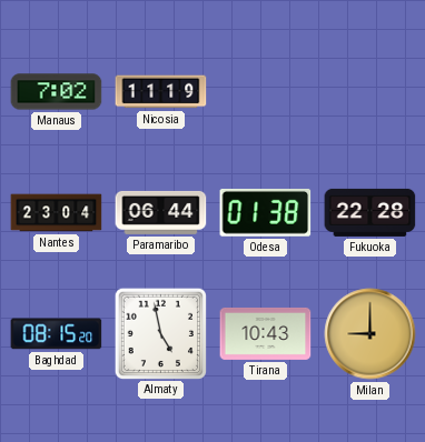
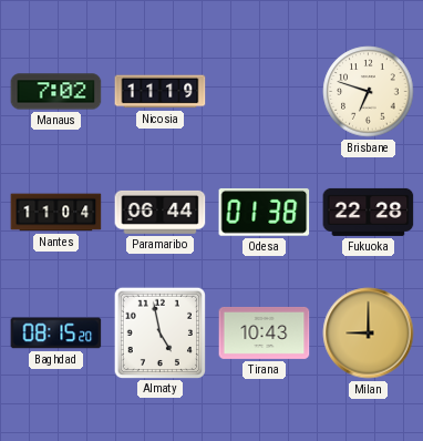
Brisbane: none -> 6:48 (369, 92)
Nantes: 23:04 -> 11:04 (56, 213)
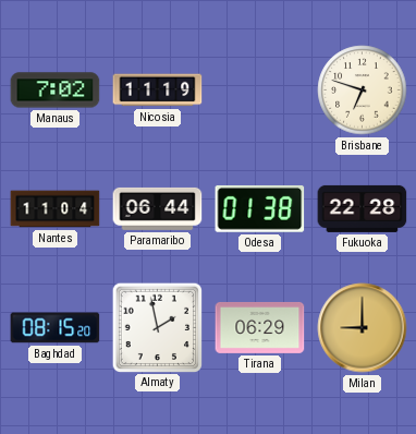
Almaty: 4:58 -> 1:58 (157, 327)
Tirana: 10:43 -> 06:29 (260, 327)
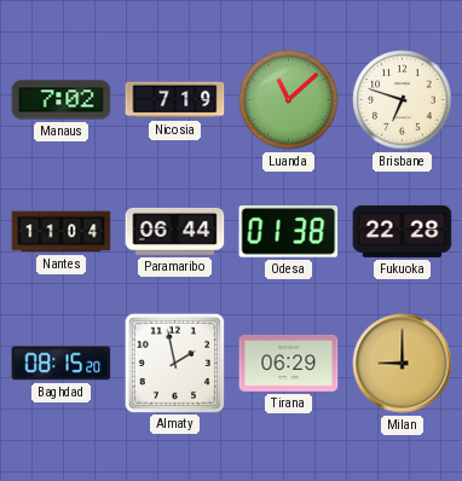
Nicosia: 11:19 -> 7:19 (175, 100)
Luanda: none -> 11:08 (289, 100)
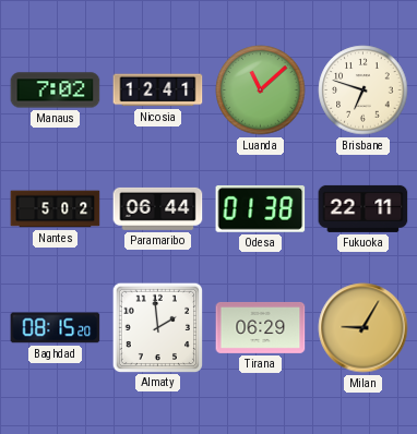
Nicosia: 7:19 -> 12:41 (158, 91)
Nantes: 11:04 -> 5:02 (56, 209)
Fukuoka: 22:28 -> 22:11 (364, 208)
Almaty: 1:58 -> 1:59 (157, 327)
Milan: 9:00 -> 9:05 (364, 328)
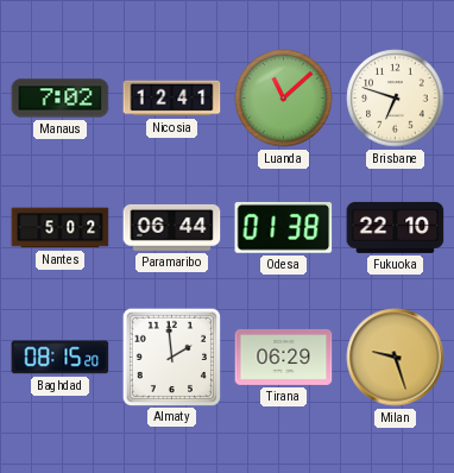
Fukuoka: 22:11 -> 22:10 (396, 227)
Milan: 9:05 -> 9:27 (396, 358)
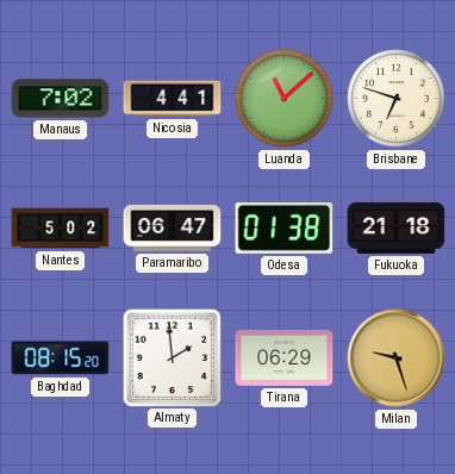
Nicosia: 12:41 -> 4:41 (173, 99)
Paramaribo: 06:44 -> 06:47 (173, 227)
Fukuoka: 22:10 -> 21:18 (397, 227)
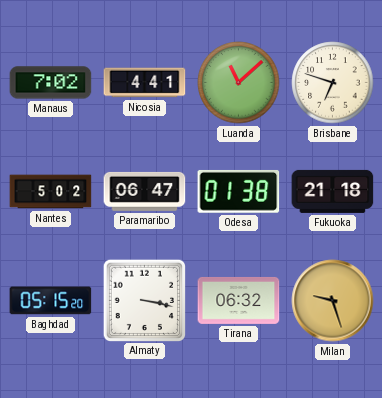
Baghdad: 08:15 -> 05:15 (51, 301)
Almaty: 1:59 -> 3:17 (144, 300)
Tirana: 06:29 -> 06:32 (239, 300)
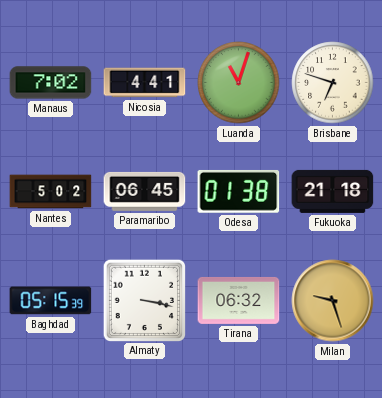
Luanda: 11:08 -> 11:03 (239, 83)
Paramaribo: 06:47 -> 06:45 (145, 191)
Baghdad: 05:15:20 -> 05:15:39 (51, 301)
